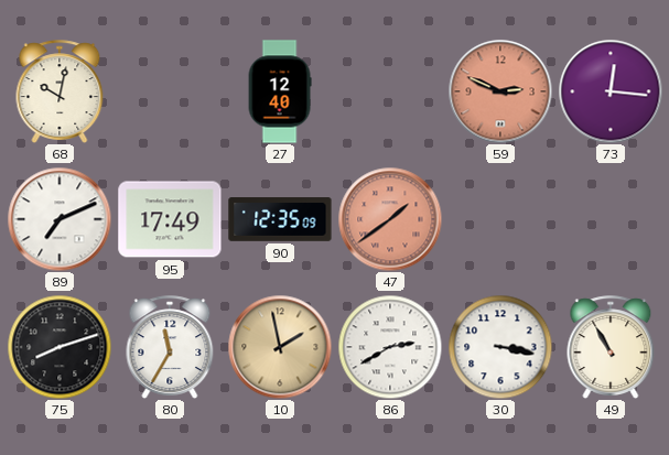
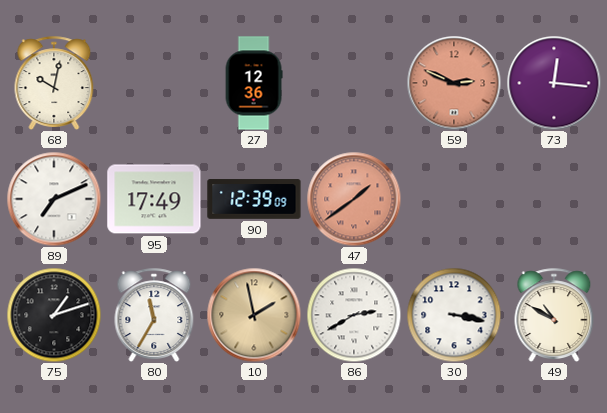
27: 12:40 -> 12:36 (254, 83)
90: 12:35 -> 12:39 (254, 199)
75: 8:12 -> 1:12 (54, 315)
49: 10:55 -> 10:50 (554, 315)
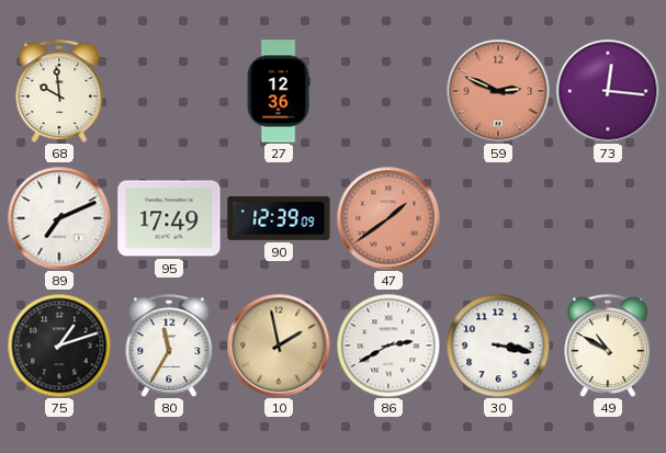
68: 10:02 -> 9:59 (59, 91)
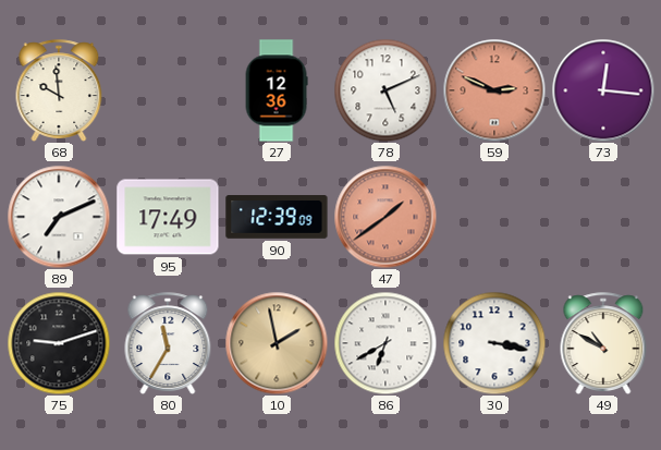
78: none -> 5:11 (385, 90)
75: 1:12 -> 9:12 (59, 343)
86: 2:40 -> 6:40 (385, 343)
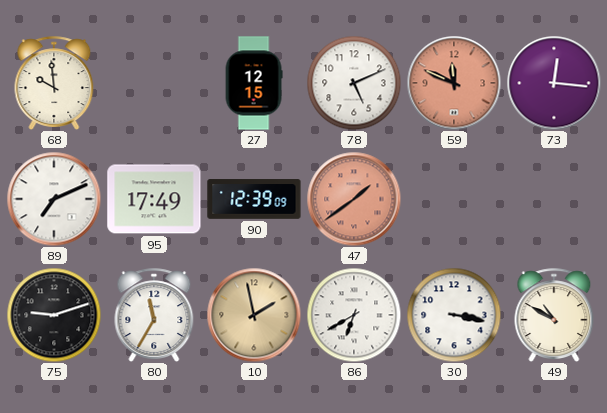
27: 12:36 -> 12:15 (254, 83)
59: 2:49 -> 11:49 (454, 83)
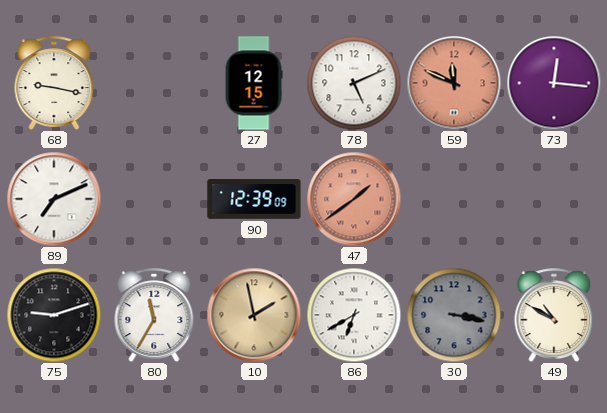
68: 9:59 -> 9:17 (54, 83)
95: 17:49 -> none (154, 199)
30 dial: white -> grey (454, 315)
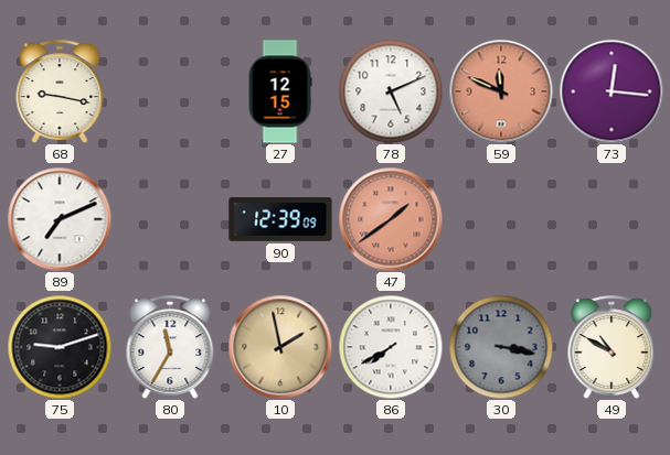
86: 6:40 -> 7:40 (391, 347)
